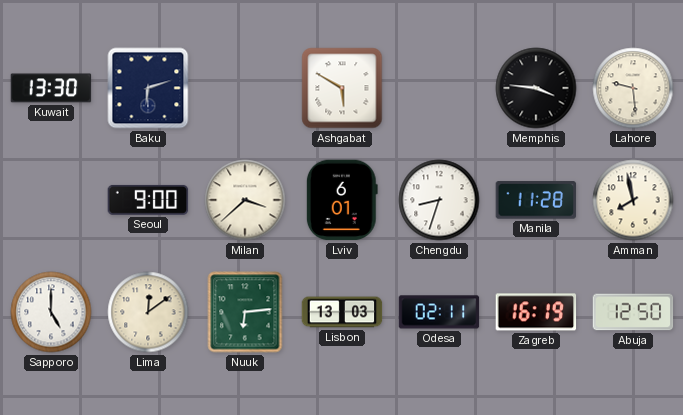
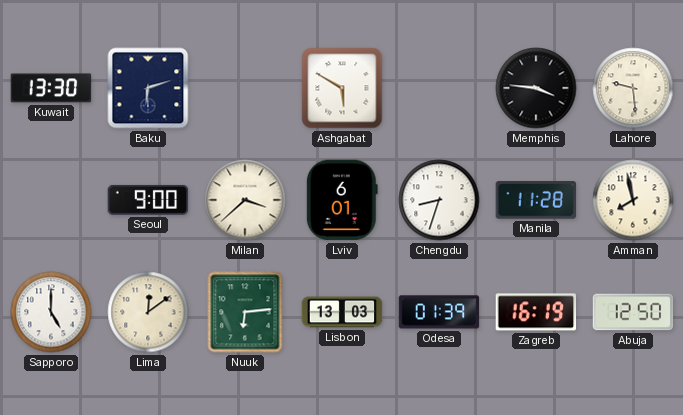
Odesa: 02:11 -> 01:39 (439, 312)
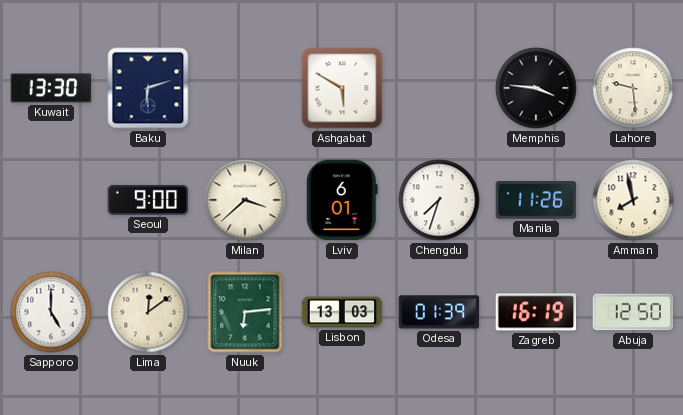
Chengdu: 8:33 -> 7:33 (439, 200)
Manila: 11:28 -> 11:26 (536, 200)
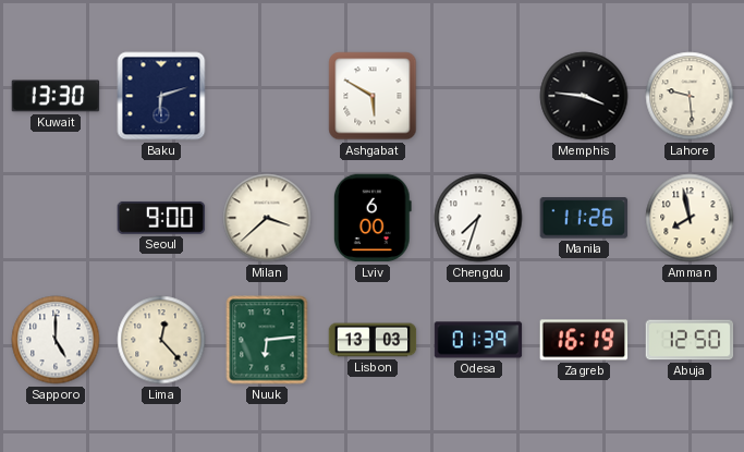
Lviv: 6:01 -> 6:00 (373, 218)
Lima: 12:09 -> 12:23 (161, 340)
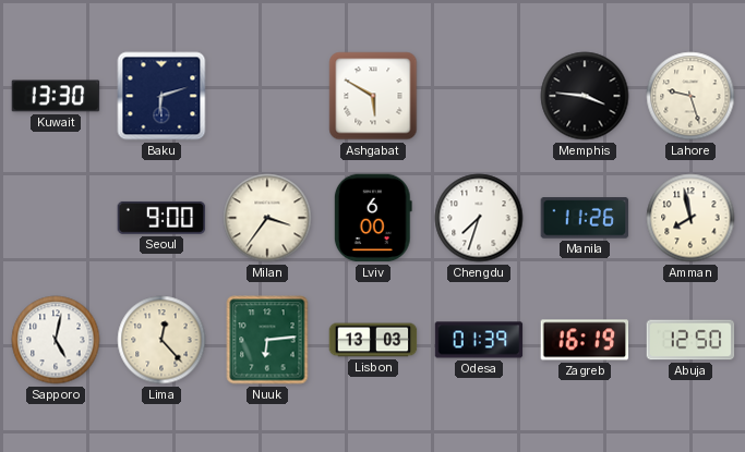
Lahore: 9:29 -> 9:27 (690, 96)
Milan: 3:38 -> 3:36 (267, 218)
Sapporo: 5:00 -> 5:02 (56, 340)
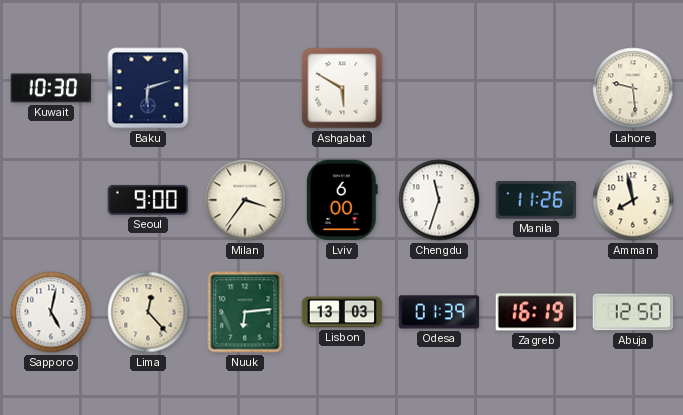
Kuwait: 13:30 -> 10:30 (51, 88)
Memphis: 3:46 -> none (585, 96)
Lahore: 9:27 -> 9:29 (633, 88)
Chengdu: 7:33 -> 11:33 (439, 200)
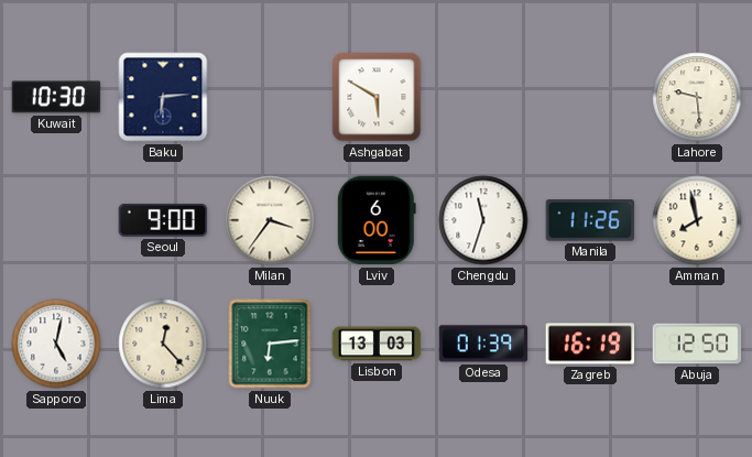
Baku: 6:12 -> 6:14 (163, 97)
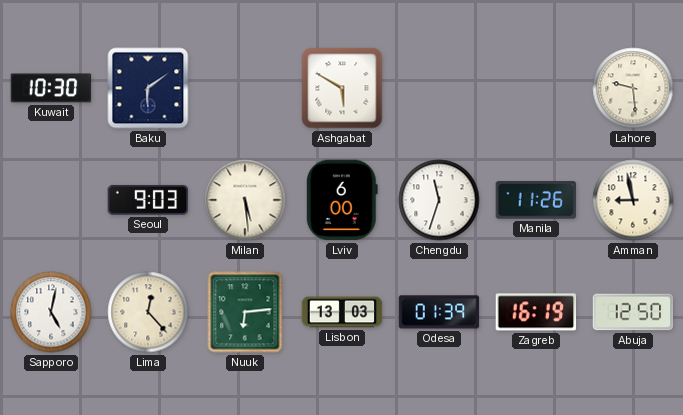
Baku: 6:14 -> 6:09 (148, 88)
Seoul: 9:00 -> 9:03 (148, 200)
Milan: 3:36 -> 5:29 (245, 200)
Amman: 7:58 -> 8:58 (633, 200)
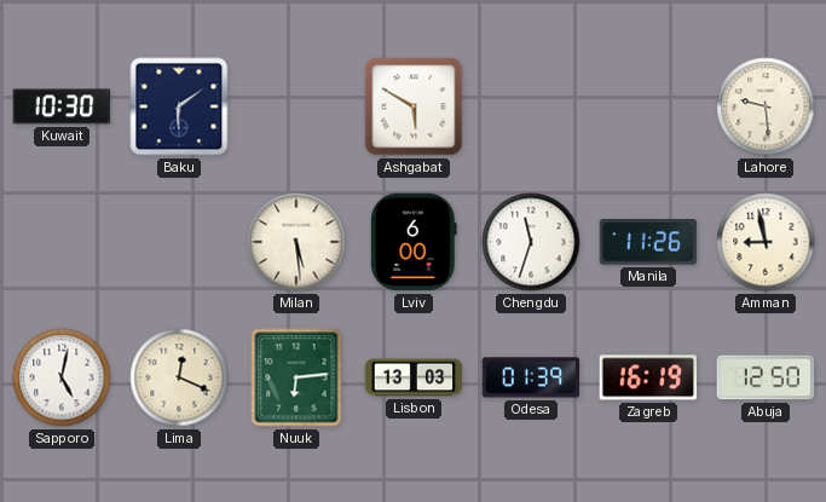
Seoul: 9:03 -> none (148, 200)
Lima: 12:23 -> 12:19 (179, 377)
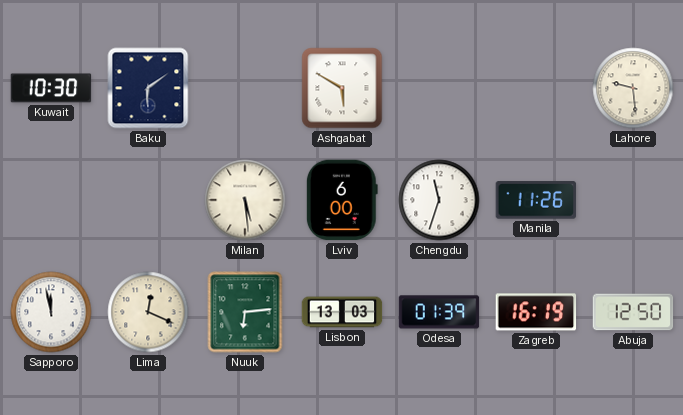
Amman: 8:58 -> none (766, 242)
Sapporo: 5:02 -> 11:58 (51, 312)
